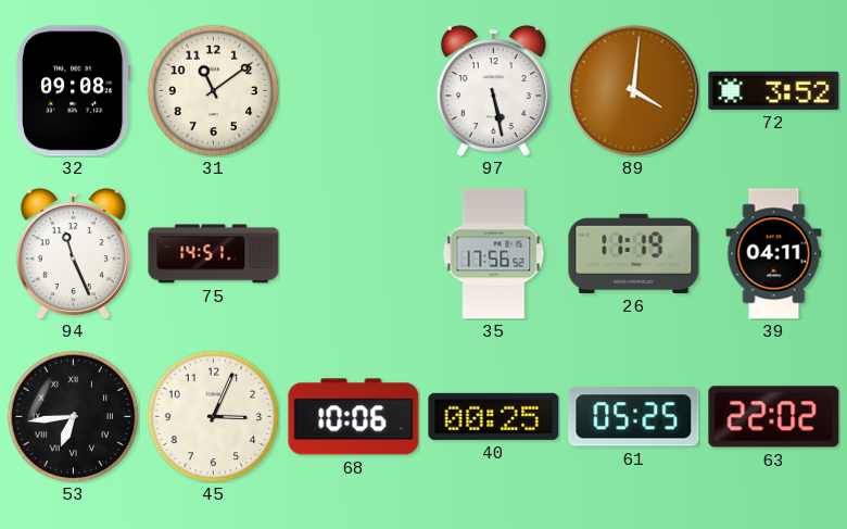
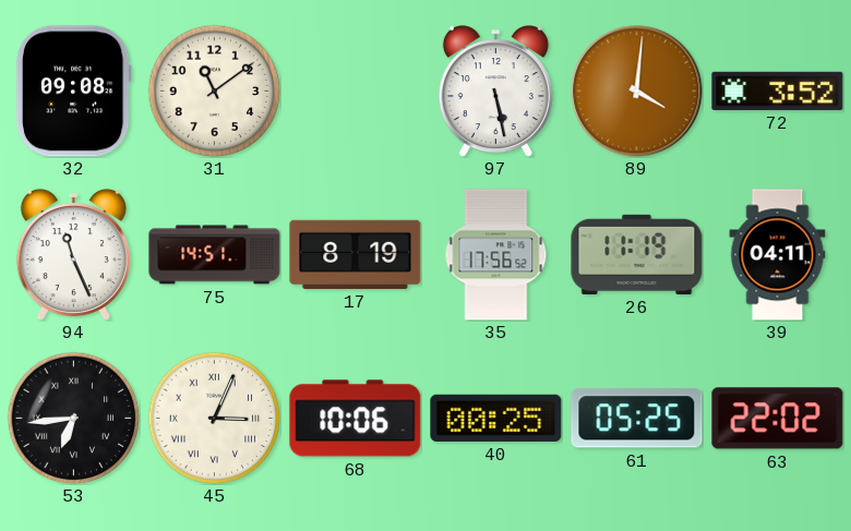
17: none -> 8:19 (356, 254)
45 numerals: Arabic -> Roman (214, 418)
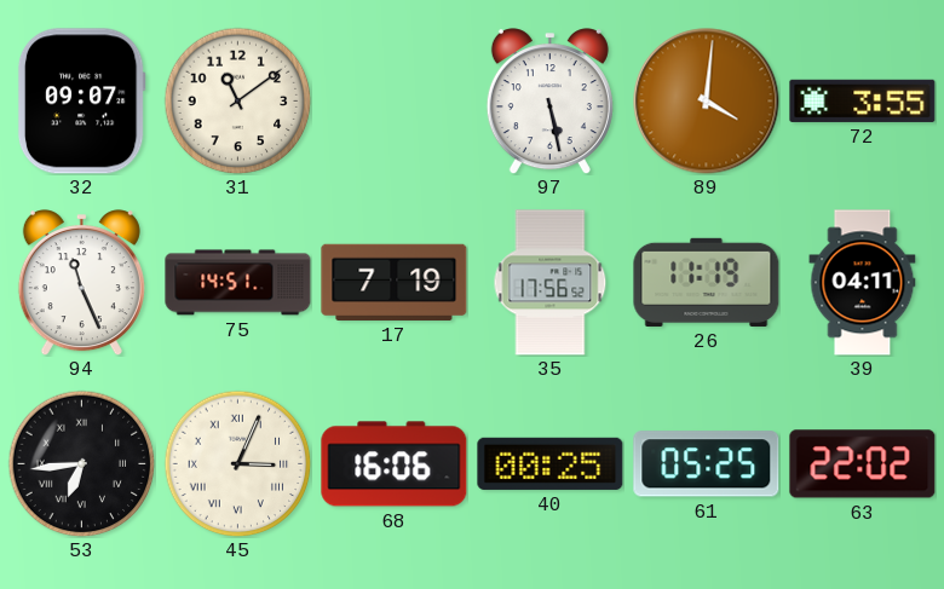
32: 09:08 -> 09:07 (81, 102)
72: 3:52 -> 3:55 (863, 100)
17: 8:19 -> 7:19 (395, 282)
68: 10:06 -> 16:06 (395, 464)
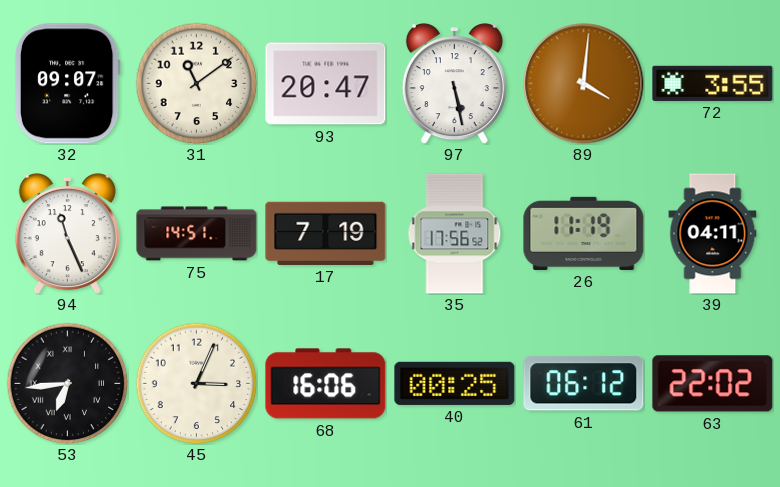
93: none -> 20:47 (326, 84)
45 numerals: Roman -> Arabic (196, 383)
61: 05:25 -> 06:12 (584, 384)
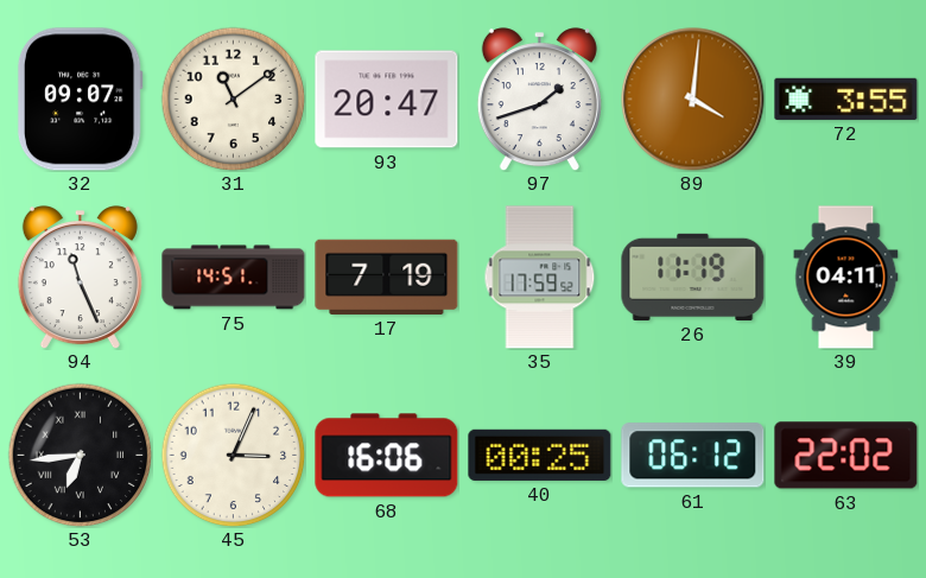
97: 5:28 -> 1:42 (539, 100)
35: 17:56 -> 17:59 (540, 278)
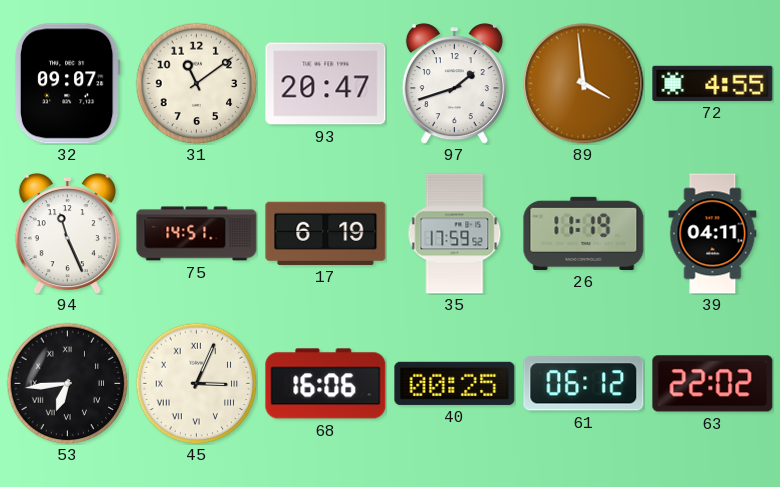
89: 4:01 -> 3:59 (584, 84)
72: 3:55 -> 4:55 (713, 83)
17: 7:19 -> 6:19 (326, 233)
45 numerals: Arabic -> Roman (196, 383)
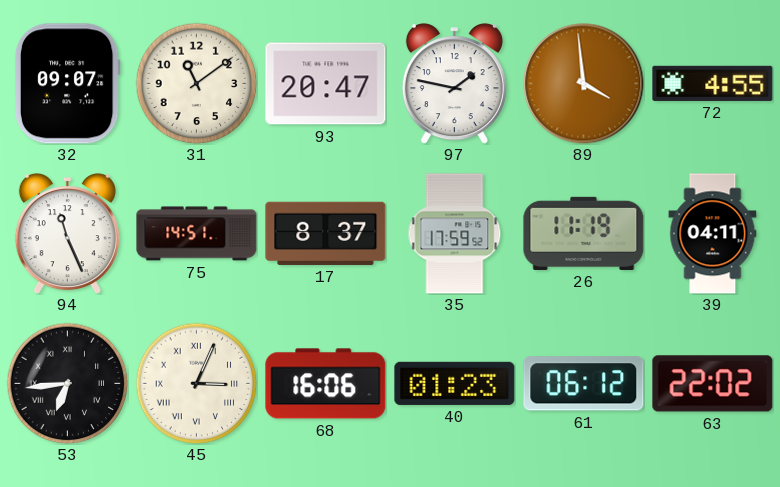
97: 1:42 -> 1:47 (454, 84)
17: 6:19 -> 8:37 (326, 233)
40: 00:25 -> 01:23 (455, 383)
